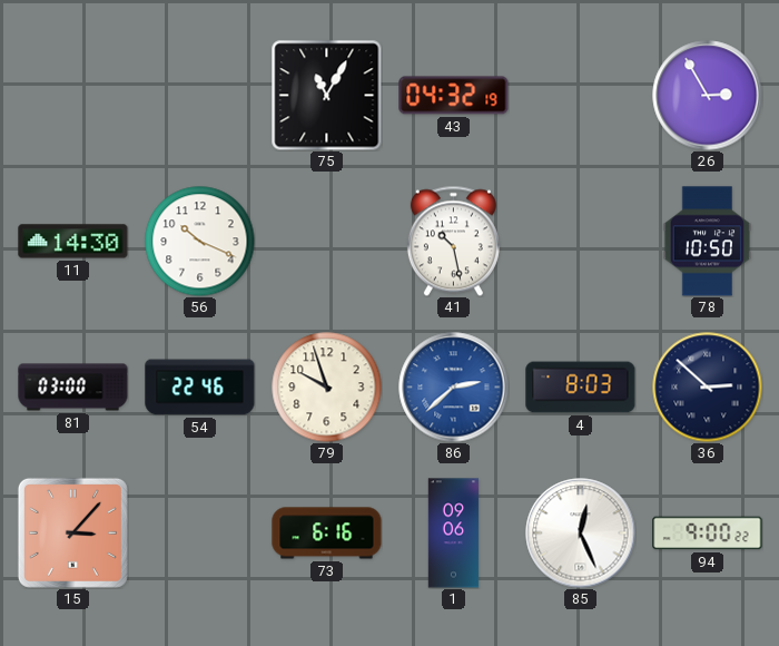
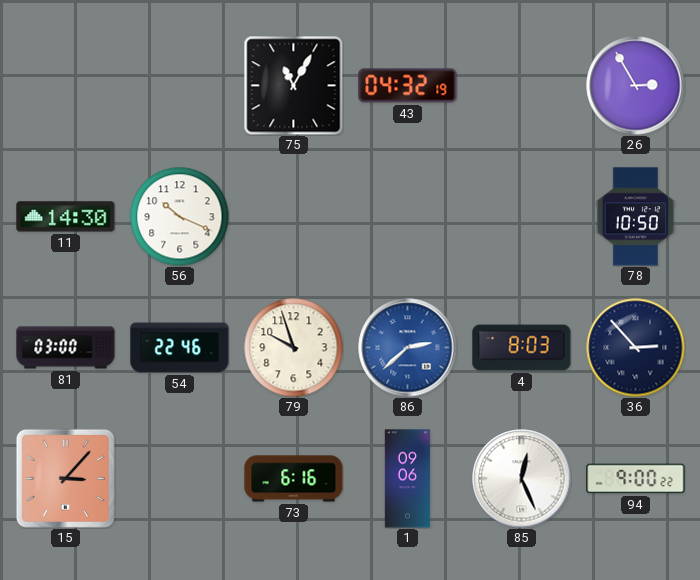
41: 10:28 -> none (453, 241)
36: 2:52 -> 2:53 (636, 348)
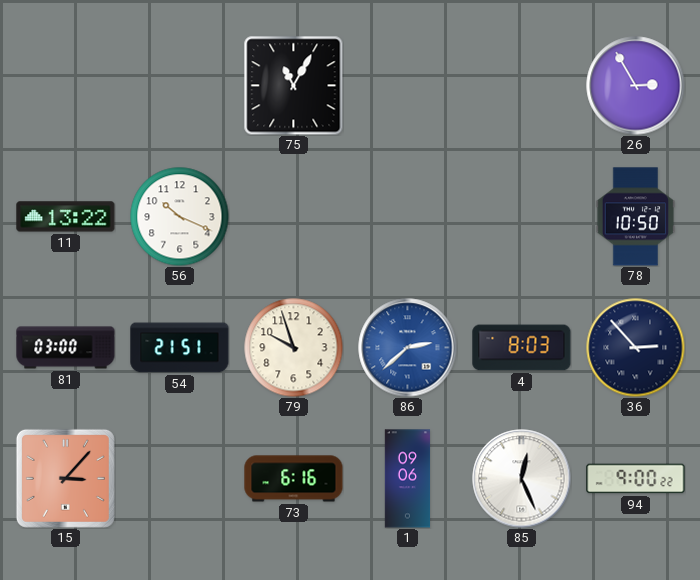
43: 04:32 -> none (408, 86)
11: 14:30 -> 13:22 (66, 217)
54: 22:46 -> 21:51 (180, 348)
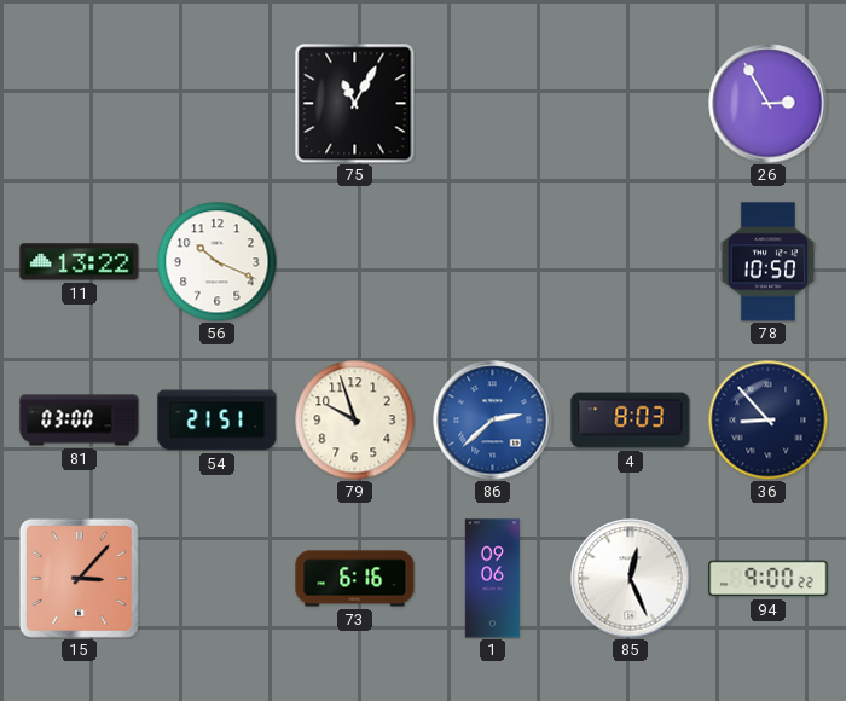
36: 2:53 -> 8:53 (769, 421)
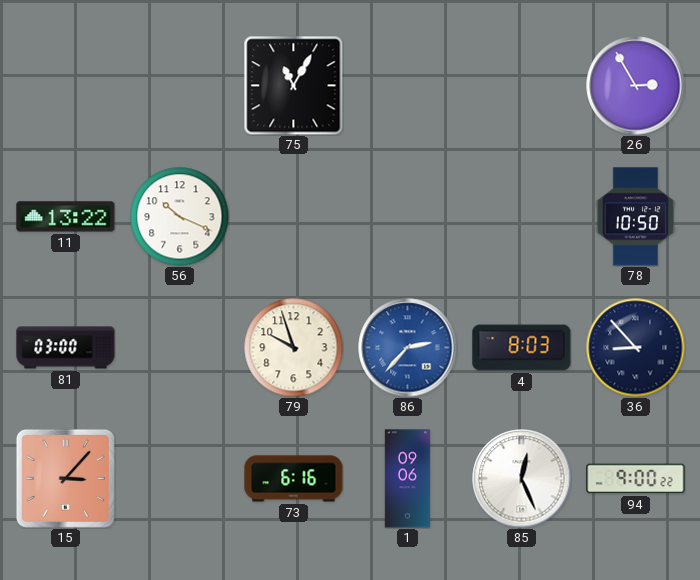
54: 21:51 -> none (218, 421)
86: 2:38 -> 2:37 (408, 348)
